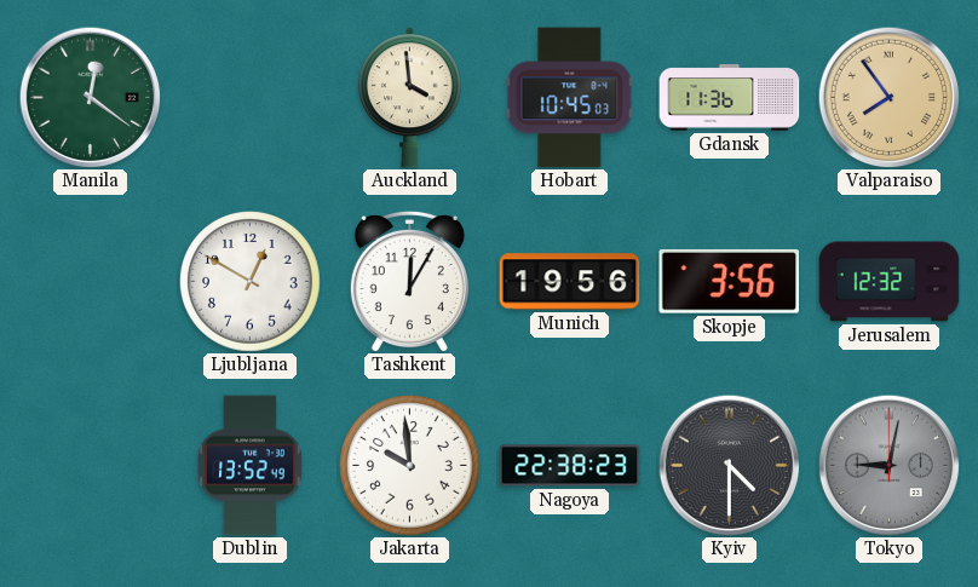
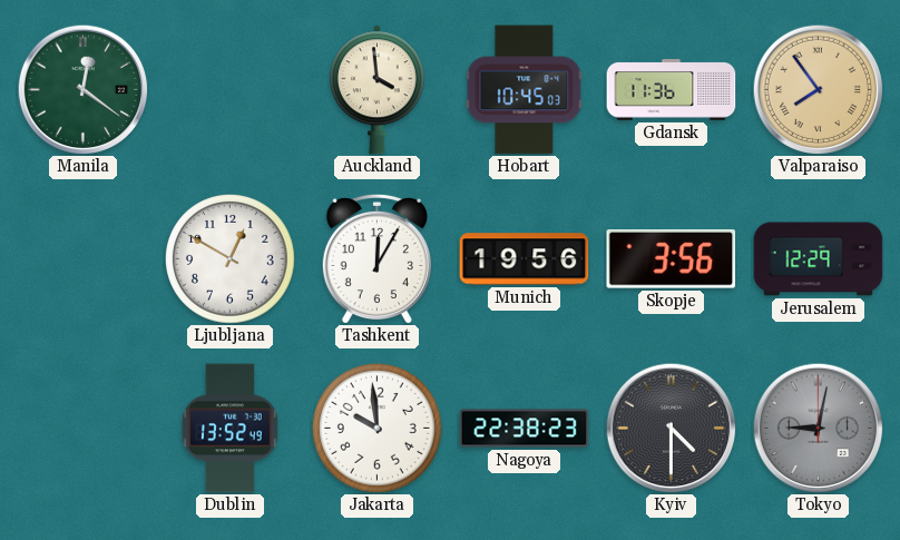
Jerusalem: 12:32 -> 12:29 (819, 259)
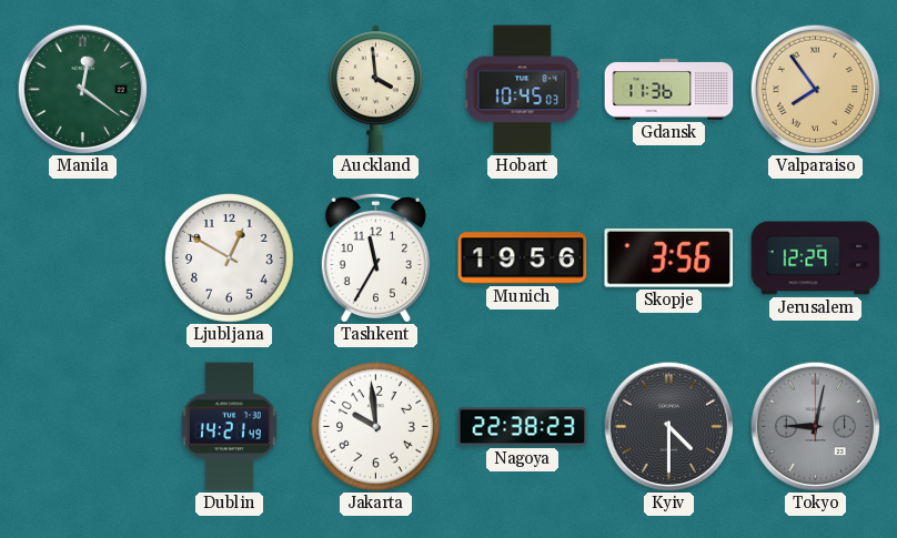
Tashkent: 12:05 -> 11:35 (375, 257)
Dublin: 13:52 -> 14:21 (229, 427)
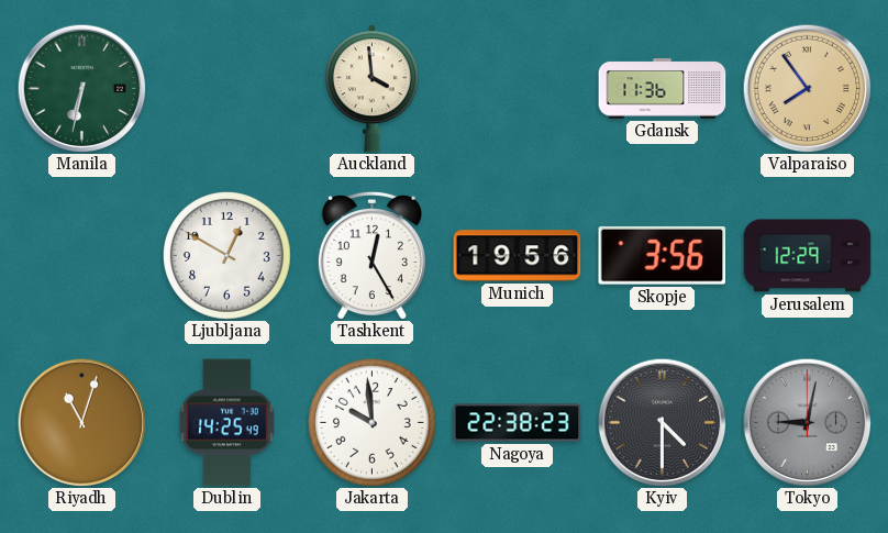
Manila: 12:21 -> 6:32 (81, 88)
Hobart: 10:45 -> none (523, 90)
Tashkent: 11:35 -> 12:25 (371, 255)
Riyadh: none -> 11:03 (81, 422)
Dublin: 14:21 -> 14:25 (226, 423)
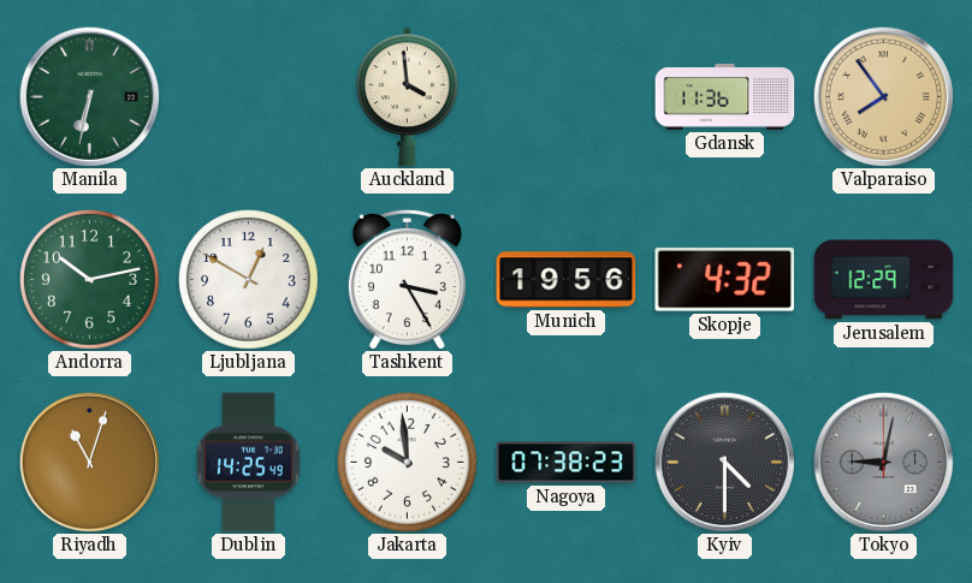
Andorra: none -> 10:13 (90, 280)
Tashkent: 12:25 -> 3:25 (407, 279)
Skopje: 3:56 -> 4:32 (725, 279)
Nagoya: 22:38 -> 07:38 (567, 463)
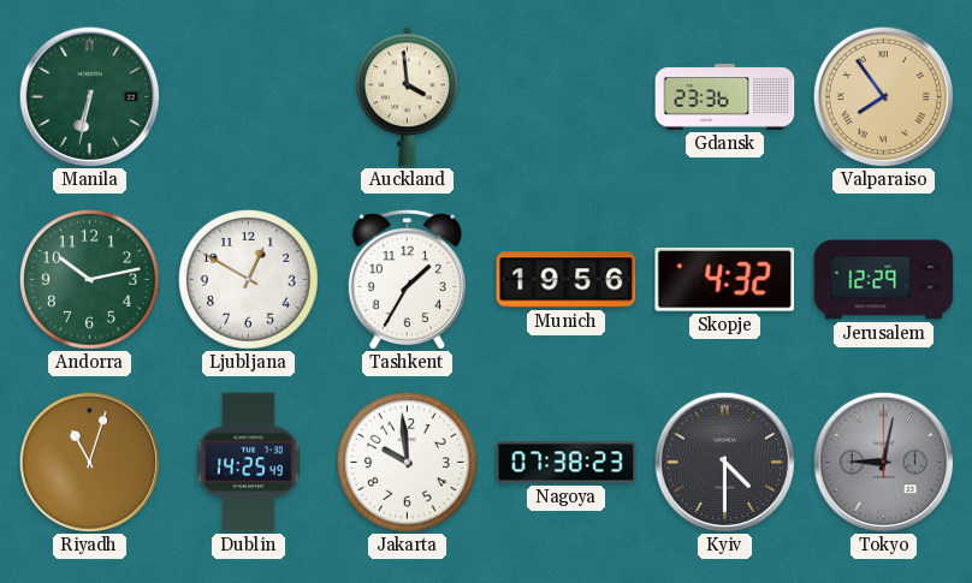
Gdansk: 11:36 -> 23:36 (725, 97)
Tashkent: 3:25 -> 1:35 (407, 279)
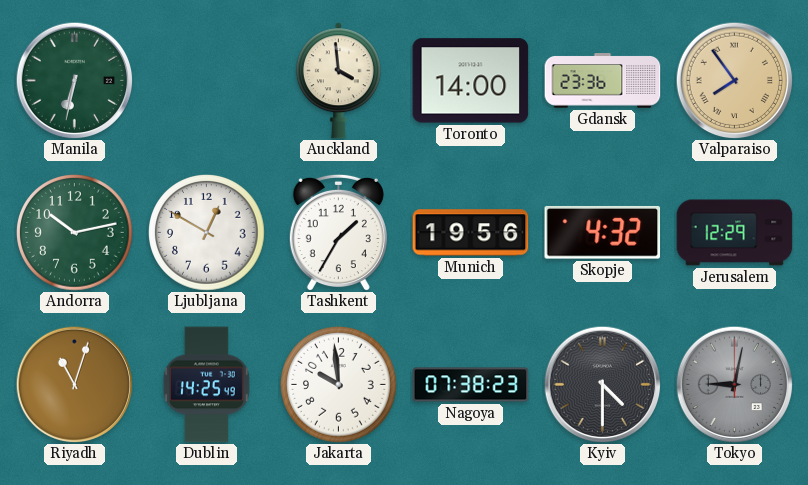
Toronto: none -> 14:00 (471, 81)
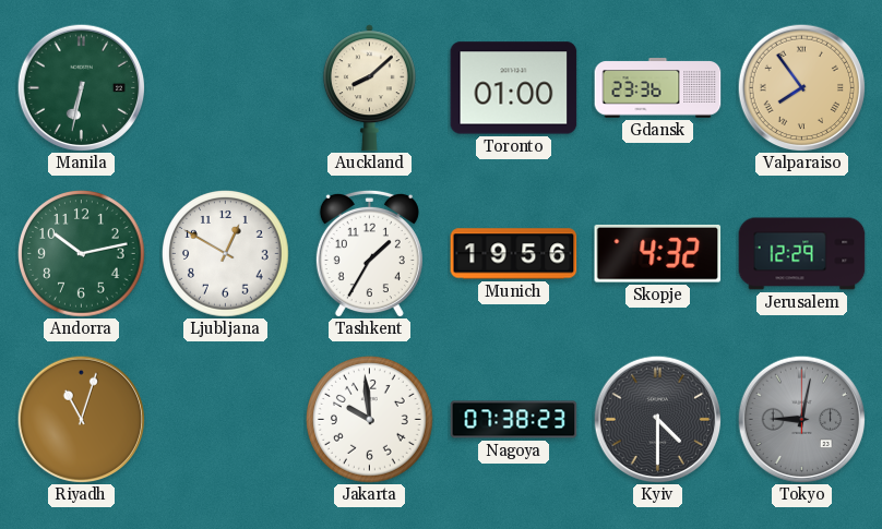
Auckland: 3:59 -> 8:08 (369, 88)
Toronto: 14:00 -> 01:00 (514, 88)
Dublin: 14:25 -> none (206, 385)
